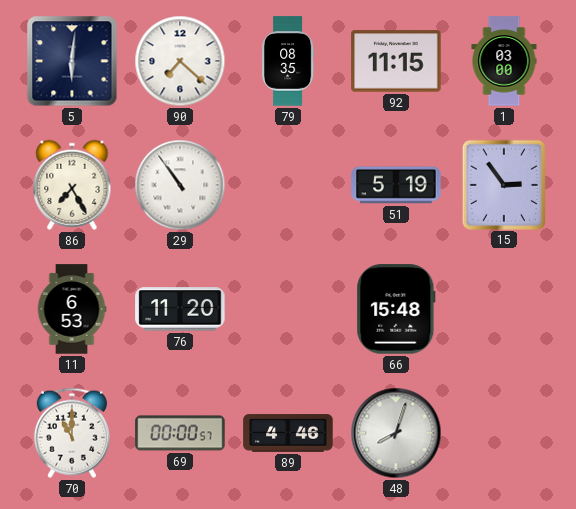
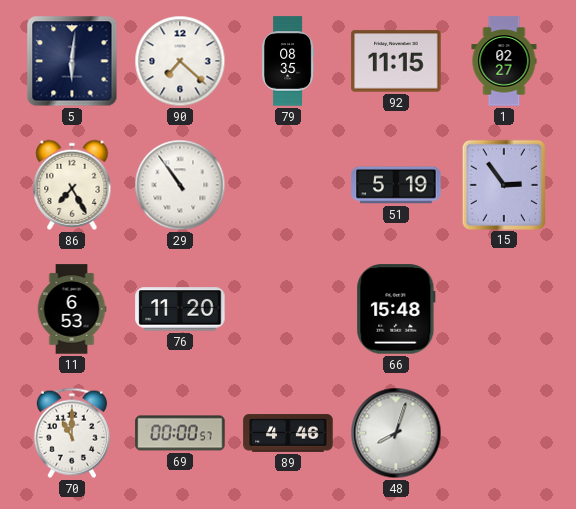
1: 03:00 -> 02:27 (504, 61)
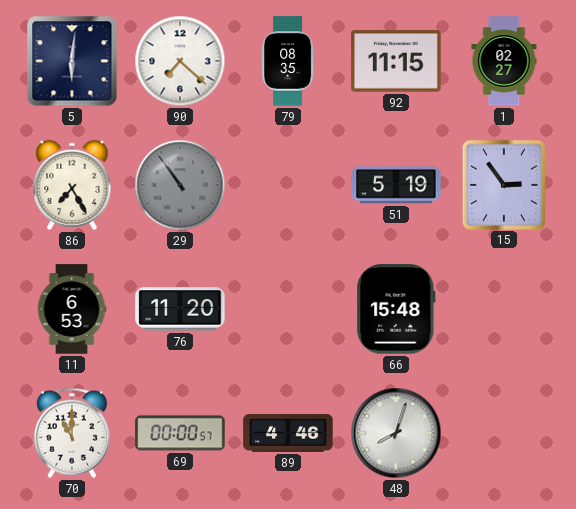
29 dial: white -> grey (180, 185)
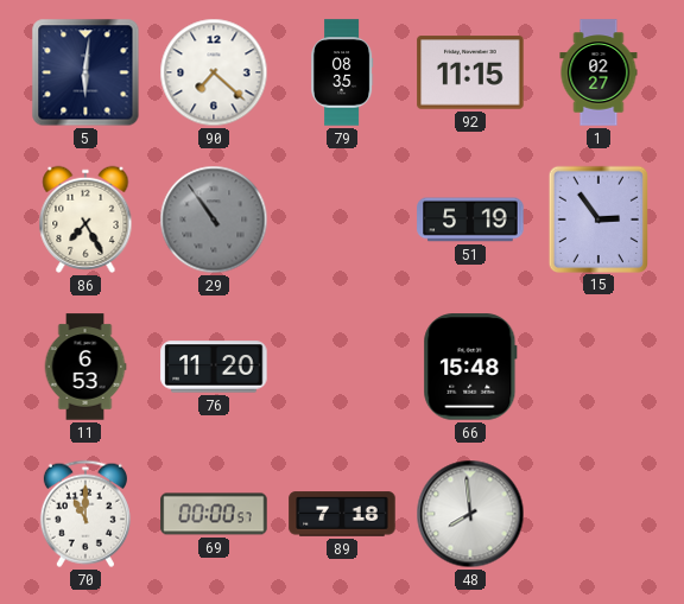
89: 4:46 -> 7:18 (342, 514)
48: 8:03 -> 7:59 (470, 514)
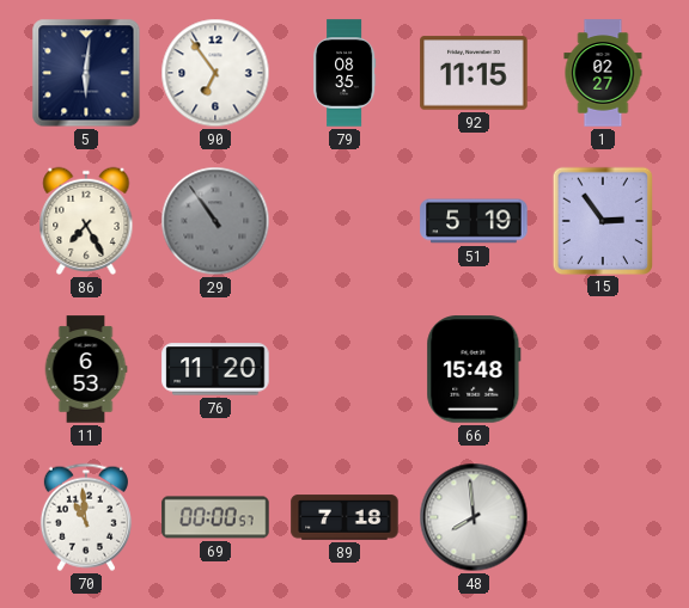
90: 7:22 -> 6:54 (215, 73)
70: 11:00 -> 10:59 (86, 517)
